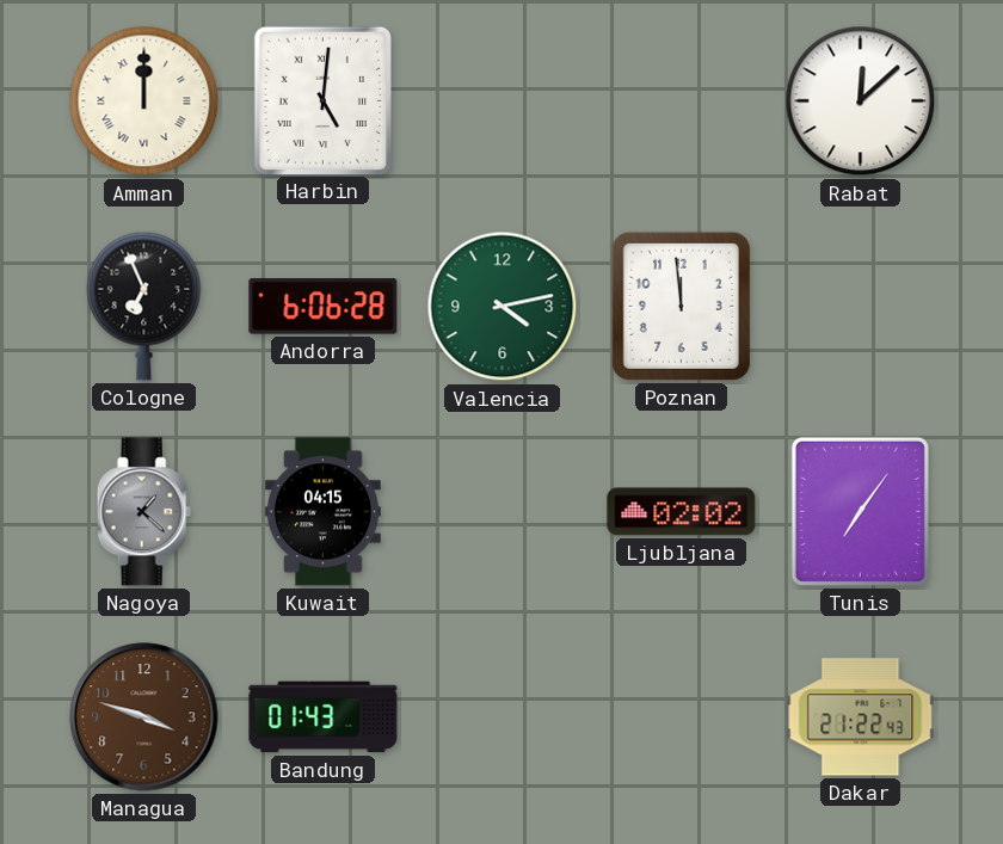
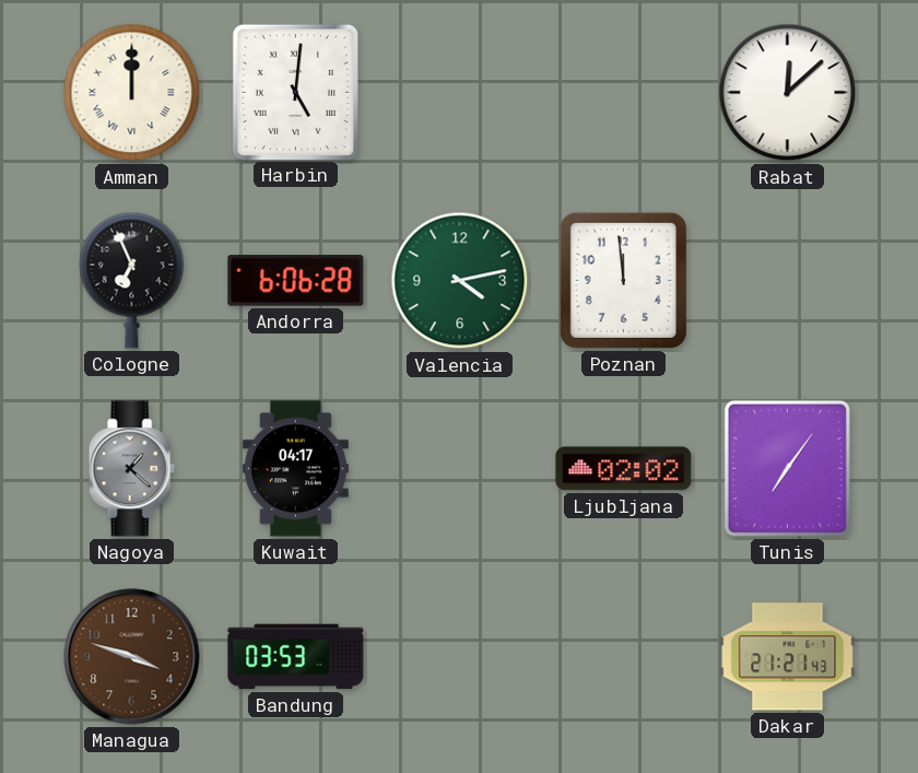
Kuwait: 04:15 -> 04:17 (295, 469)
Bandung: 01:43 -> 03:53 (296, 657)
Dakar: 21:22 -> 21:21 (788, 657)
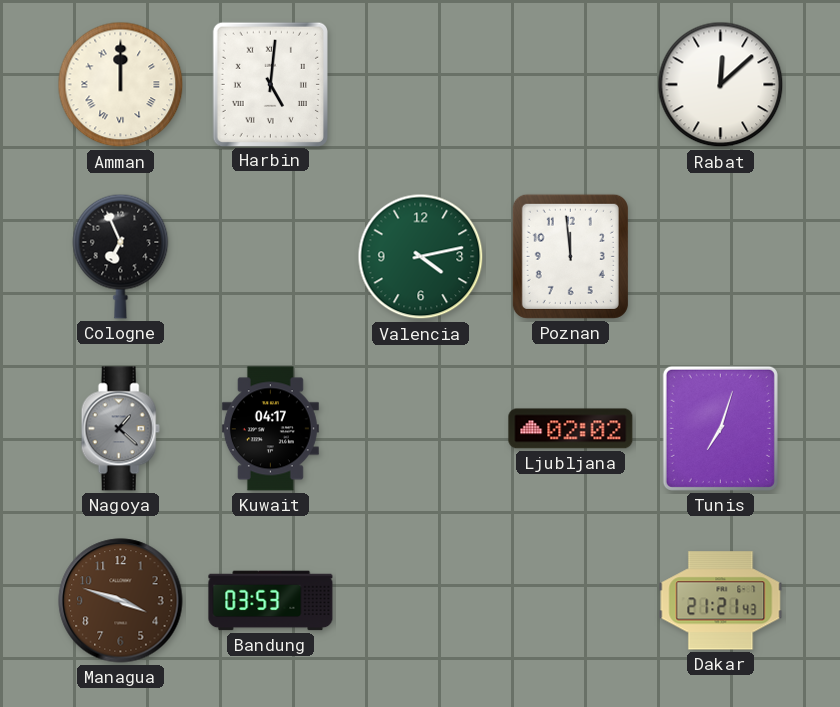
Andorra: 6:06 -> none (296, 281)
Tunis: 7:06 -> 7:03 (720, 428)
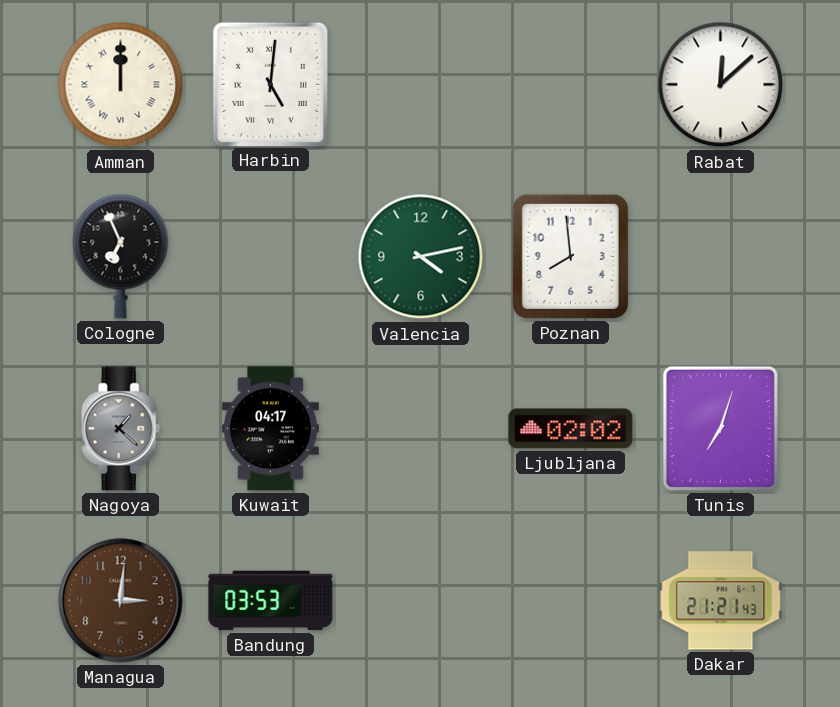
Poznan: 11:59 -> 7:59 (570, 256)
Managua: 3:48 -> 3:01 (121, 601)
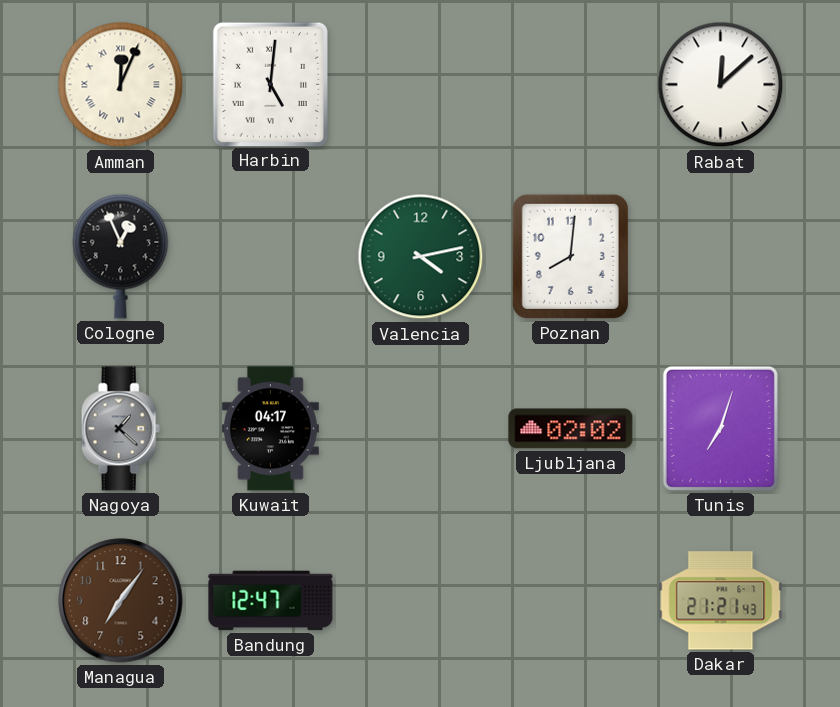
Amman: 12:00 -> 12:04 (121, 85)
Cologne: 6:56 -> 12:56 (121, 256)
Poznan: 7:59 -> 8:01 (570, 256)
Managua: 3:01 -> 7:06 (121, 601)
Bandung: 03:53 -> 12:47 (271, 601)
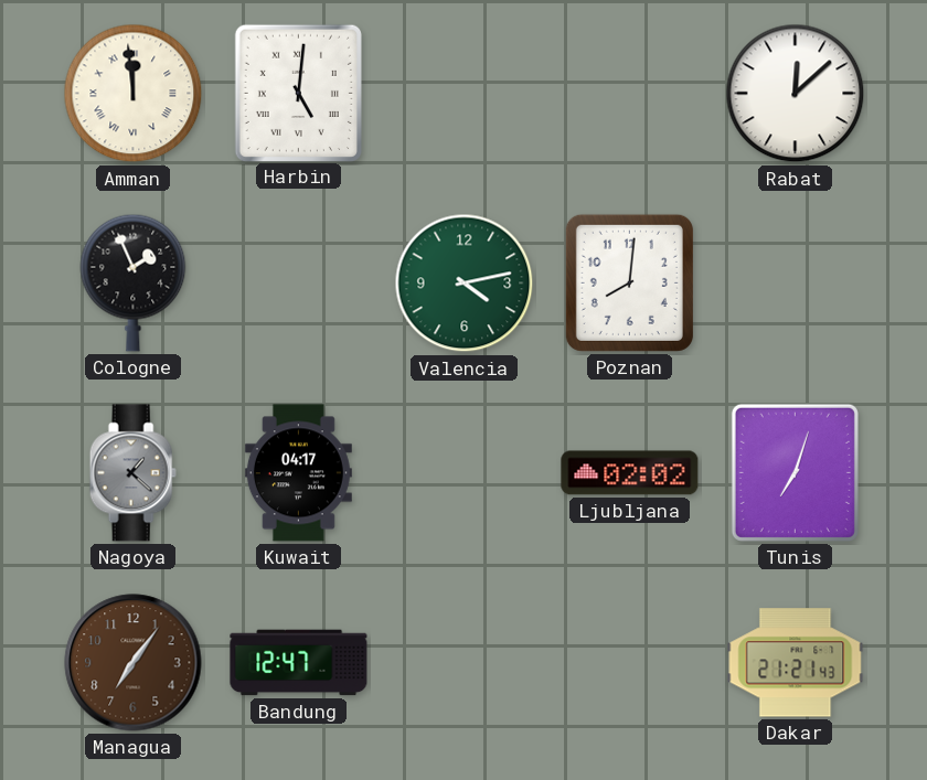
Amman: 12:04 -> 11:59 (134, 94)
Cologne: 12:56 -> 1:56 (134, 282)
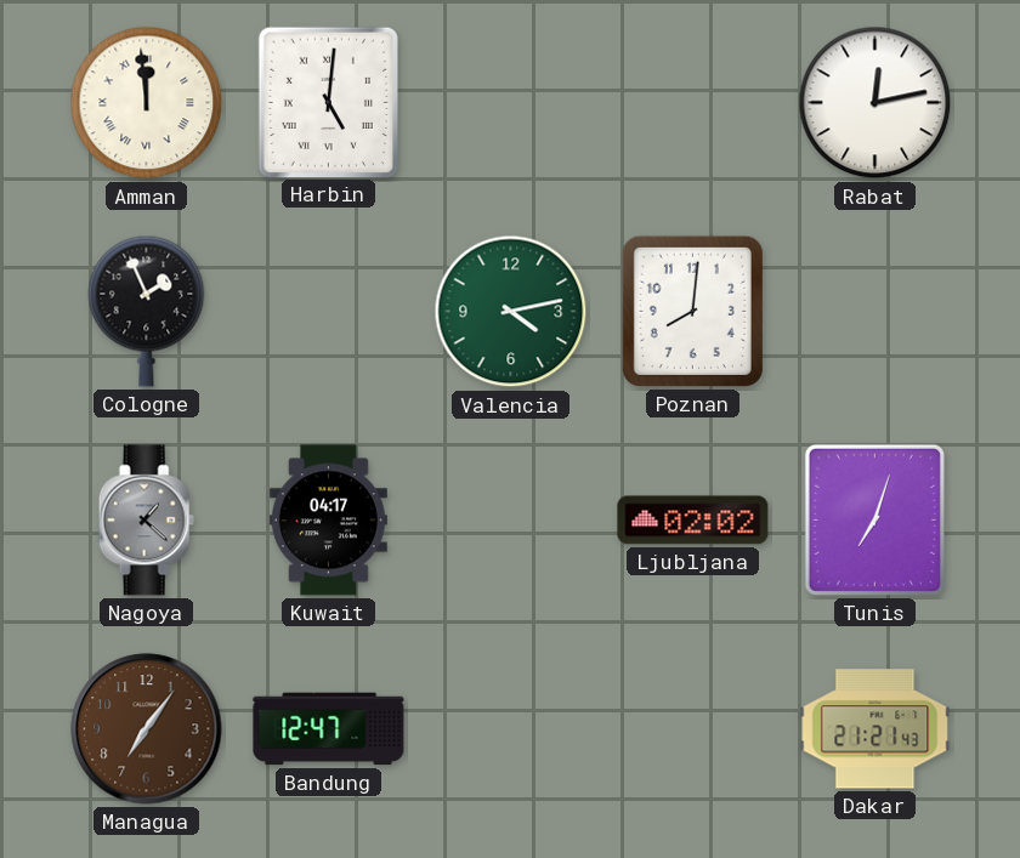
Rabat: 12:08 -> 12:13 (875, 103)
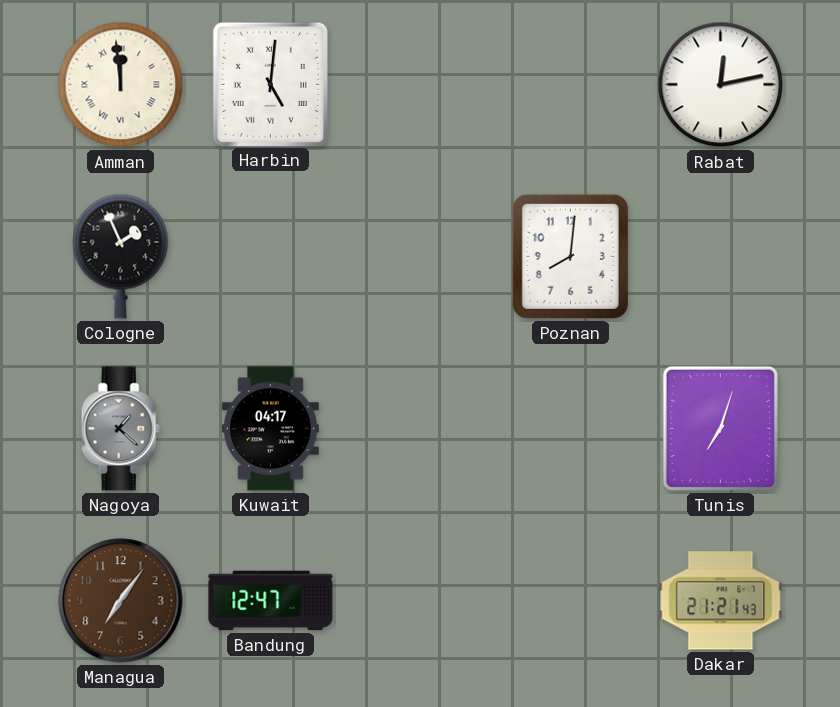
Valencia: 4:13 -> none (511, 312)
Ljubljana: 02:02 -> none (693, 521)
